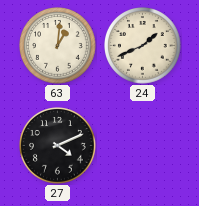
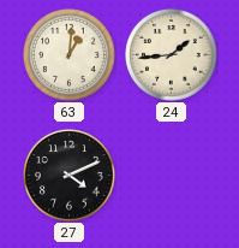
24: 1:41 -> 1:44 (172, 55)
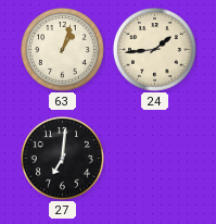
63: 1:01 -> 1:03 (63, 50)
27: 4:11 -> 7:01 (63, 159)
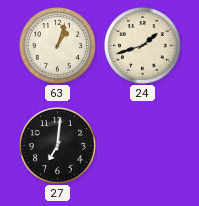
24: 1:44 -> 1:42 (143, 46)
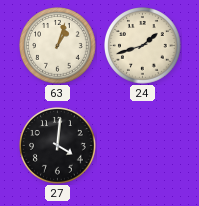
27: 7:01 -> 4:01 (58, 146)
